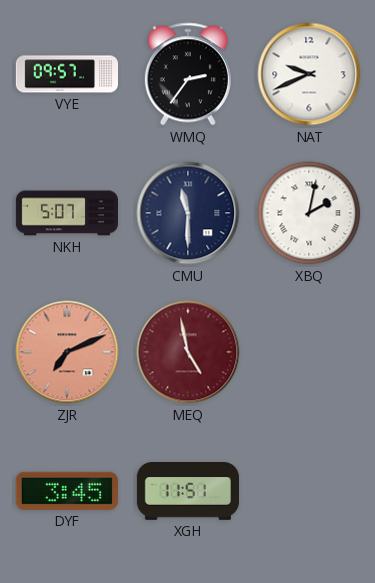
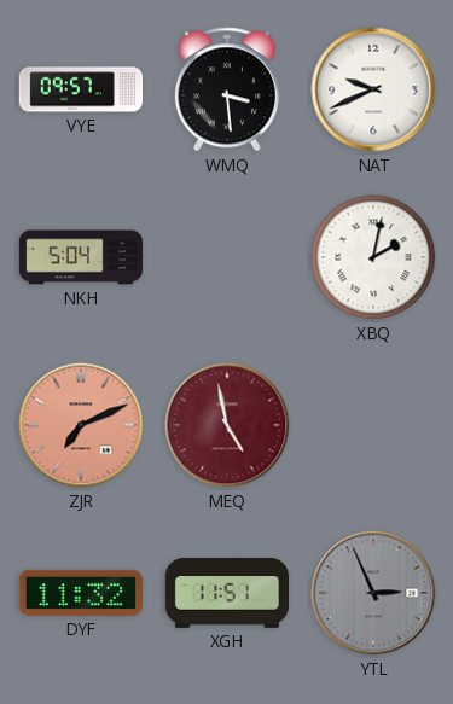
WMQ: 2:36 -> 3:29 (227, 89)
NKH: 5:07 -> 5:04 (80, 257)
CMU: 11:30 -> none (188, 213)
DYF: 3:45 -> 11:32 (81, 593)
YTL: none -> 2:56 (373, 593)
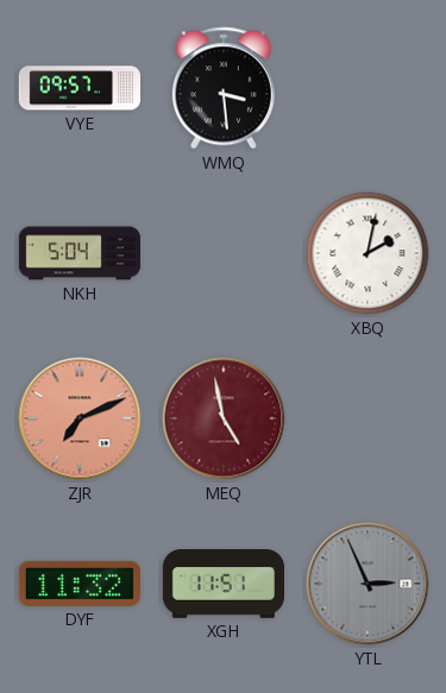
NAT: 9:41 -> none (373, 89)
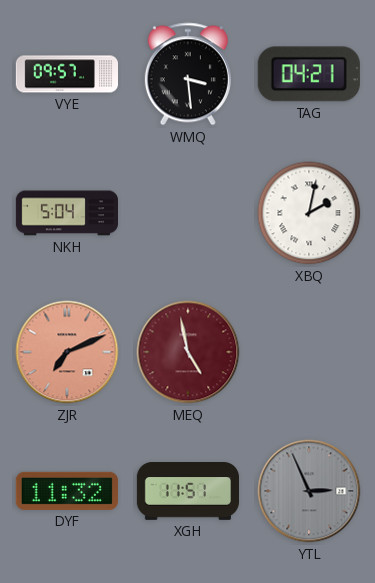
TAG: none -> 04:21 (309, 74)
